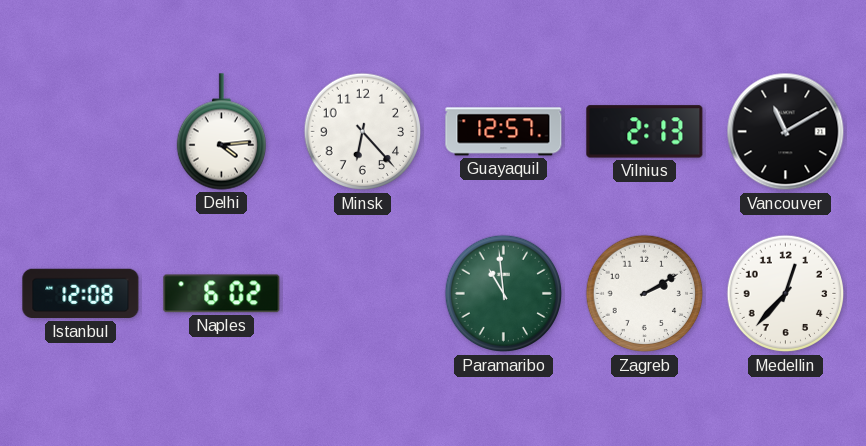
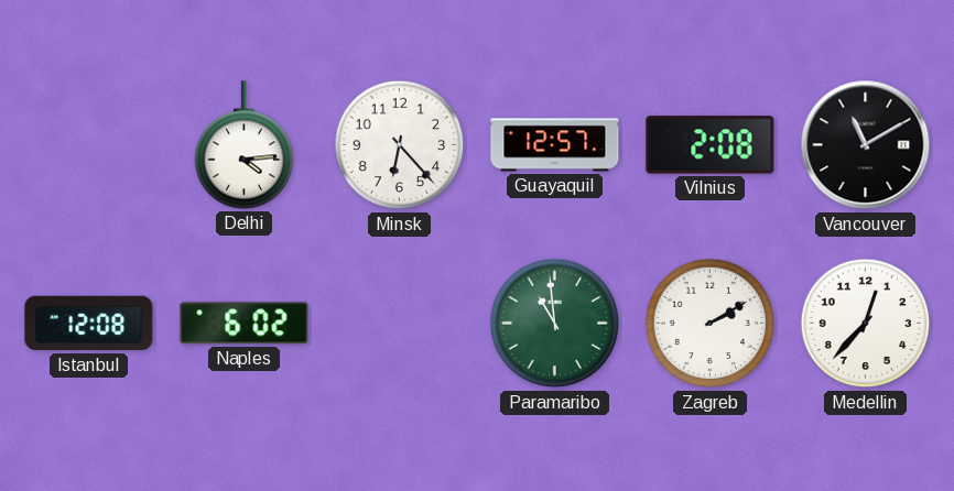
Vilnius: 2:13 -> 2:08 (711, 145)
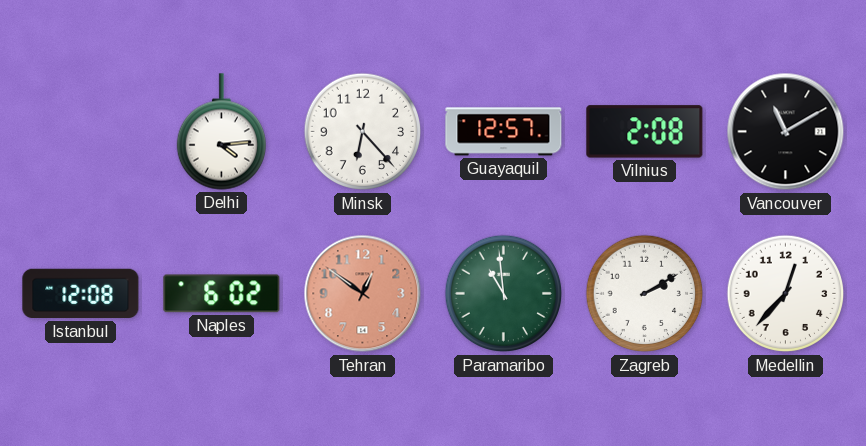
Tehran: none -> 12:51 (363, 294)
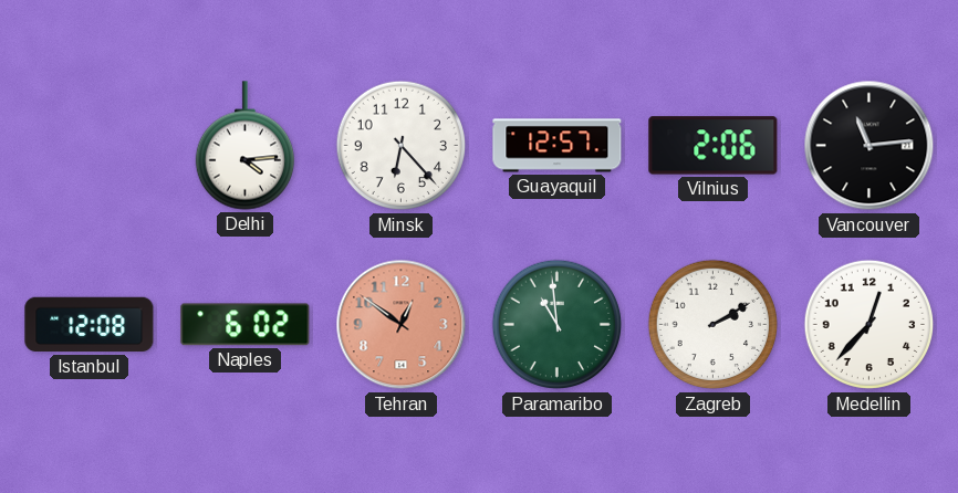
Vilnius: 2:08 -> 2:06 (714, 146)
Vancouver: 11:10 -> 11:14 (870, 146)
